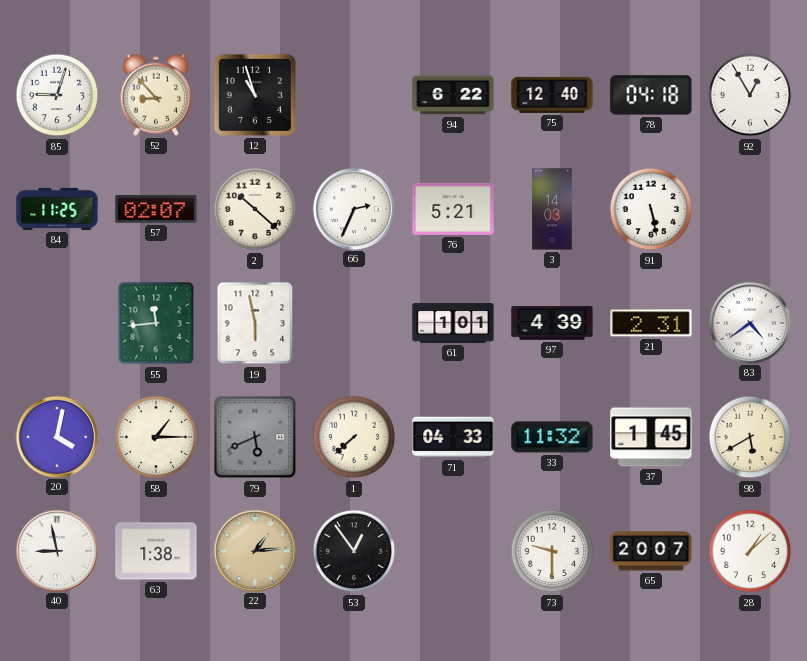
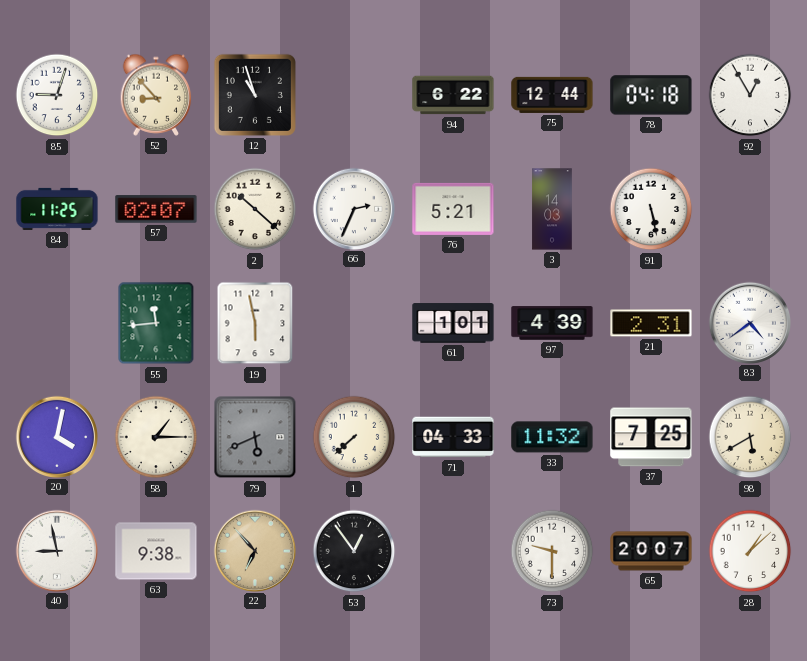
75: 12:40 -> 12:44 (552, 95)
37: 1:45 -> 7:25 (651, 437)
63: 1:38 -> 9:38 (156, 551)
22: 1:14 -> 6:53 (254, 550)
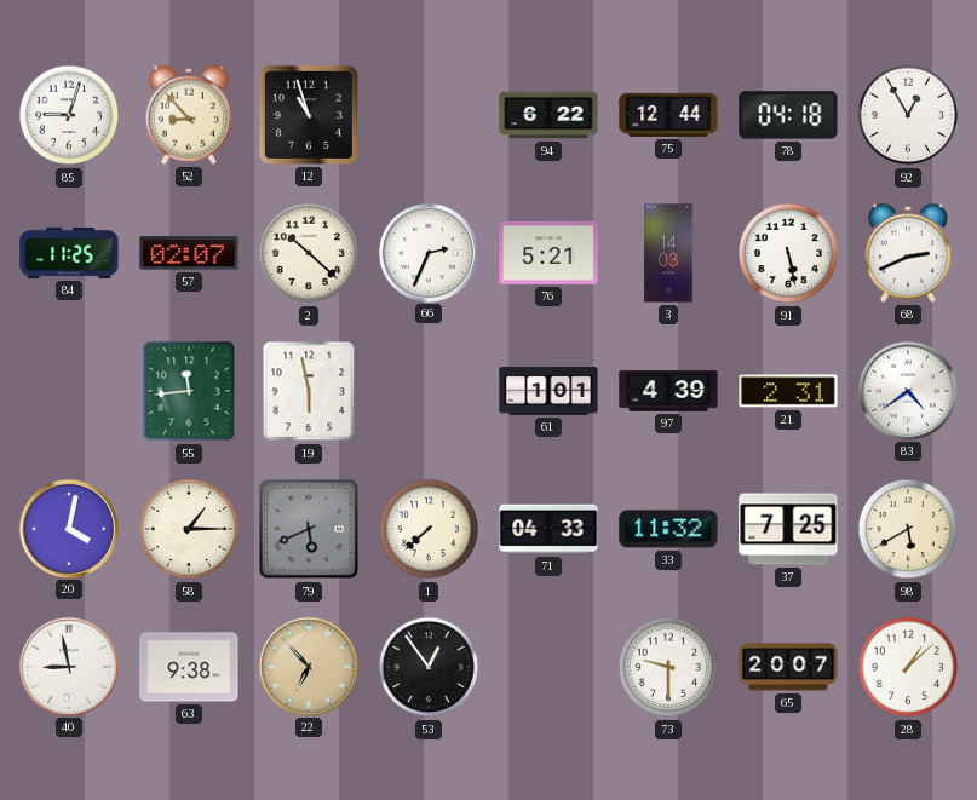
68: none -> 2:41 (908, 253)
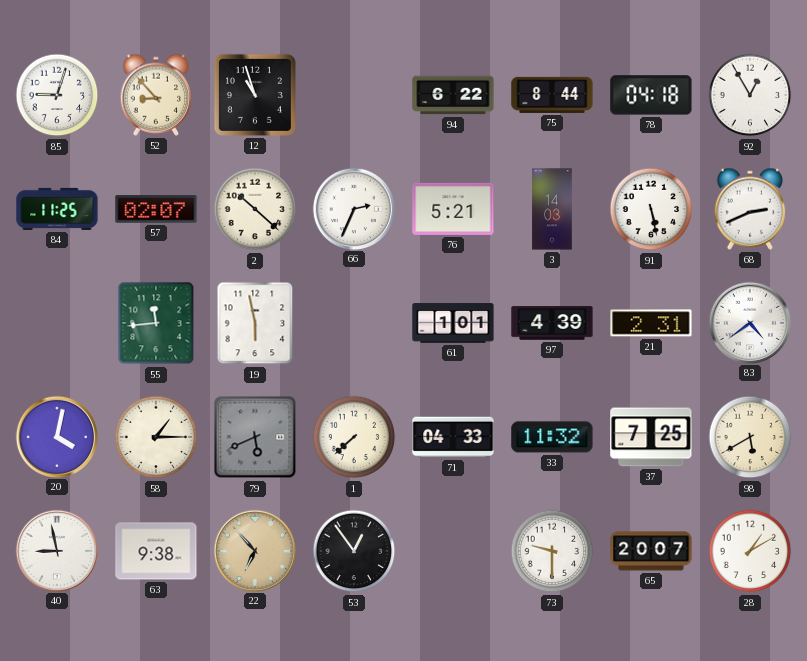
75: 12:44 -> 8:44 (552, 95)
28: 1:08 -> 1:10 (750, 551)
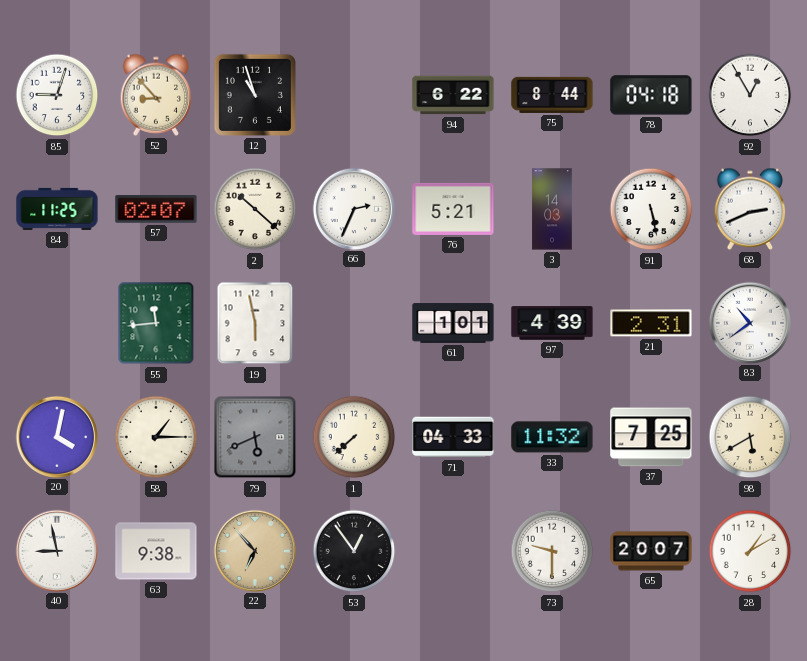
83: 4:39 -> 10:39 (749, 322)
